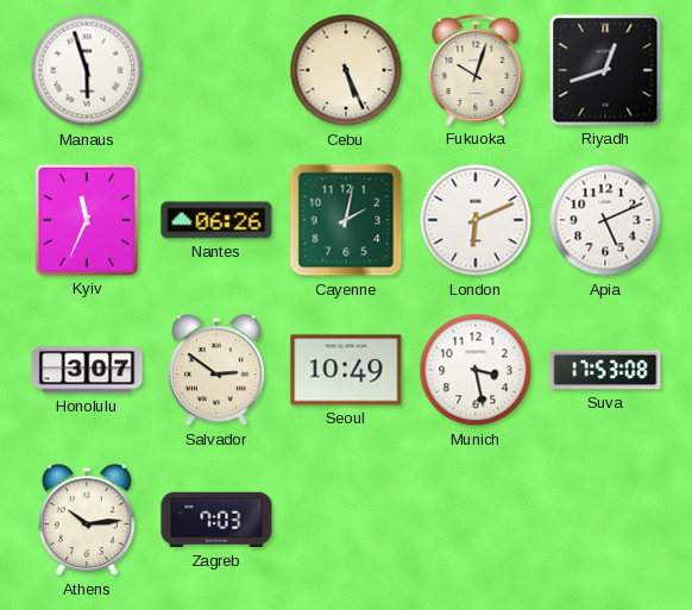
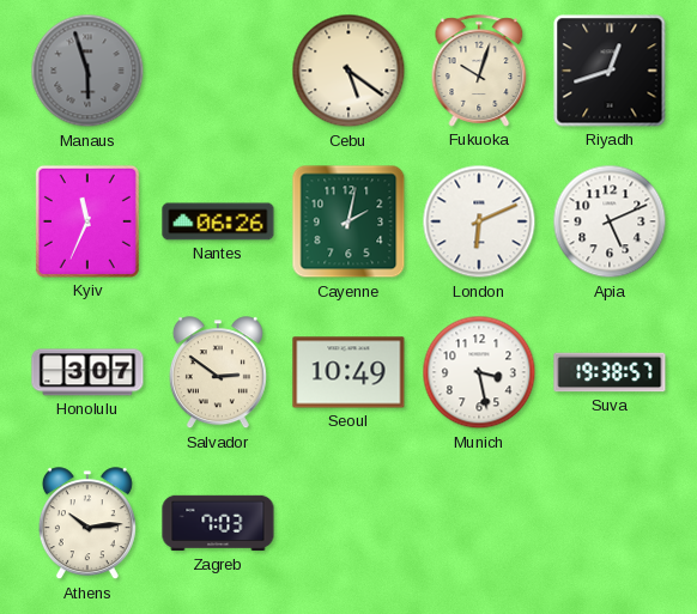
Manaus dial: white -> grey (87, 71)
Cebu: 5:26 -> 5:21 (348, 71)
Suva: 17:53 -> 19:38 (610, 372)
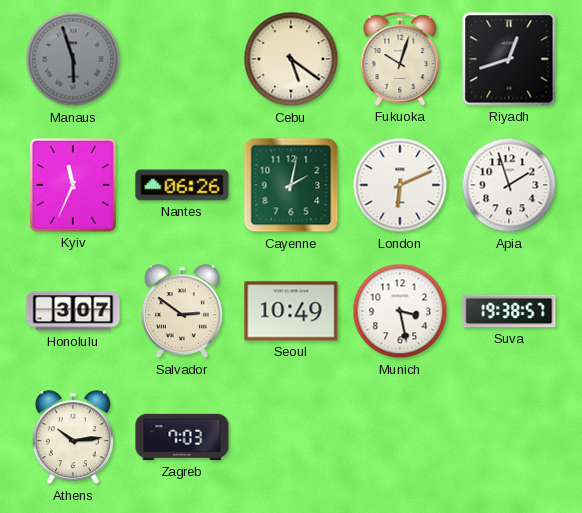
Apia: 5:11 -> 1:57 (509, 185)
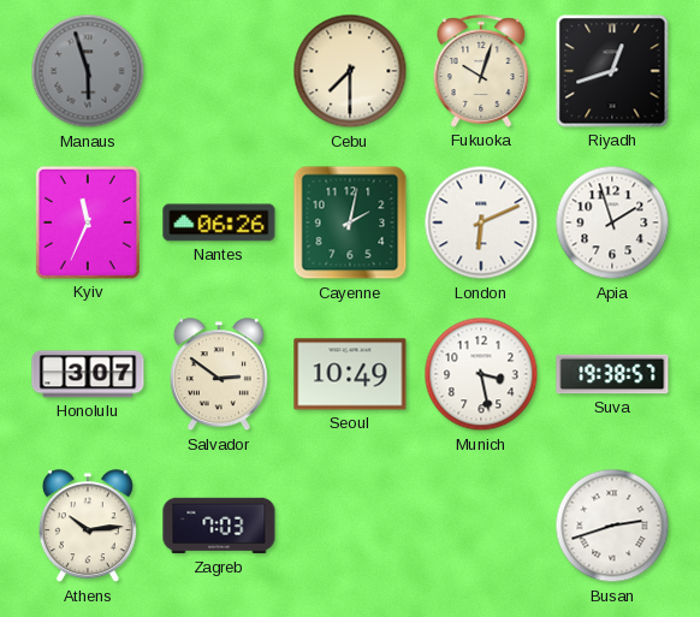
Cebu: 5:21 -> 7:30 (350, 71)
Busan: none -> 2:42 (612, 526)
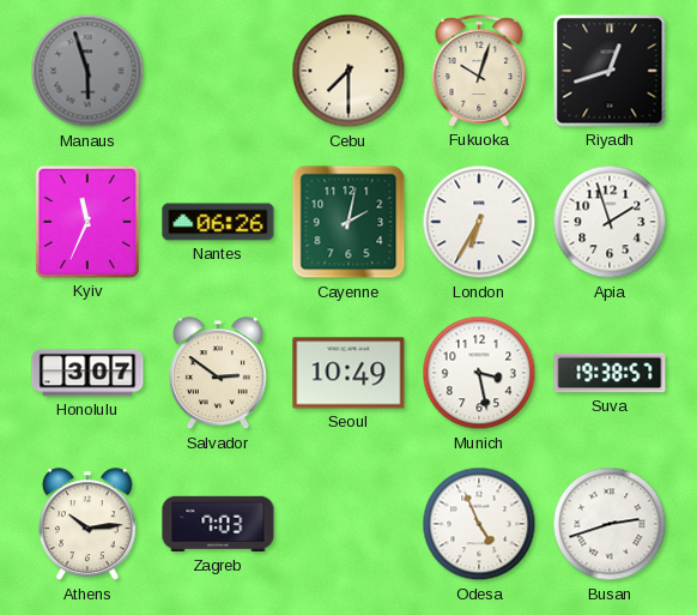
London: 6:11 -> 6:35 (479, 222)
Odesa: none -> 4:56 (479, 524)
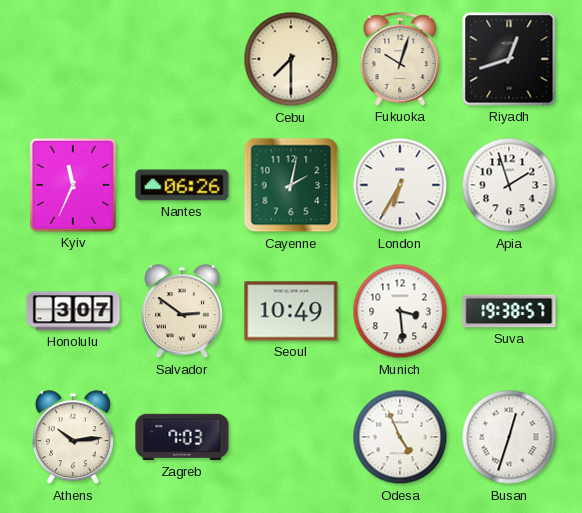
Manaus: 5:57 -> none (87, 71)
Munich: 3:28 -> 3:29 (400, 311)
Busan: 2:42 -> 12:33 (509, 437)
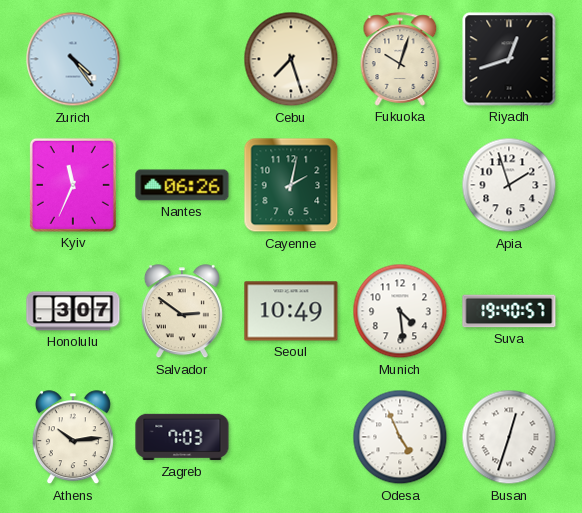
Zurich: none -> 4:24 (73, 59)
Cebu: 7:30 -> 7:27 (291, 59)
London: 6:35 -> none (400, 185)
Munich: 3:29 -> 4:29 (400, 311)
Suva: 19:38 -> 19:40 (509, 311)
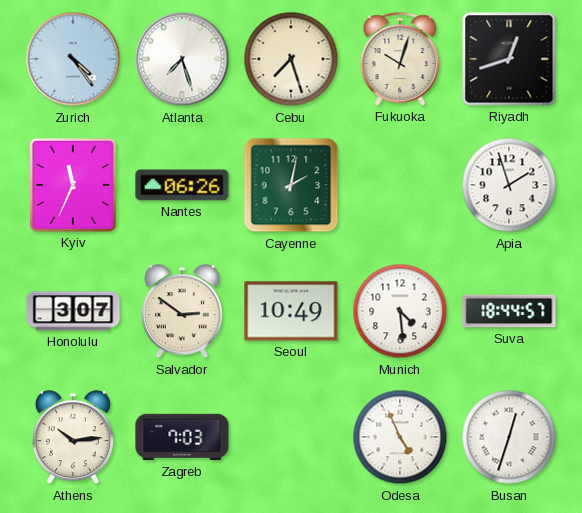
Atlanta: none -> 7:27 (182, 59)
Suva: 19:40 -> 18:44 (509, 311)
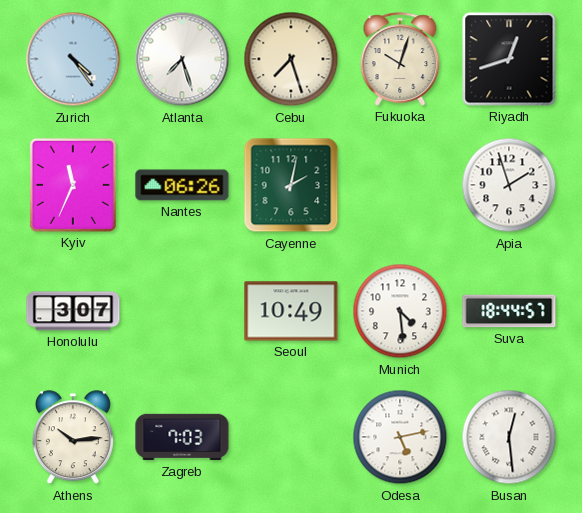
Salvador: 2:51 -> none (182, 312)
Odesa: 4:56 -> 5:13 (400, 437)
Busan: 12:33 -> 12:29 (509, 437)
